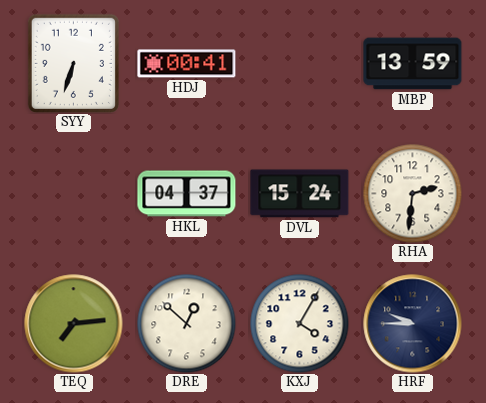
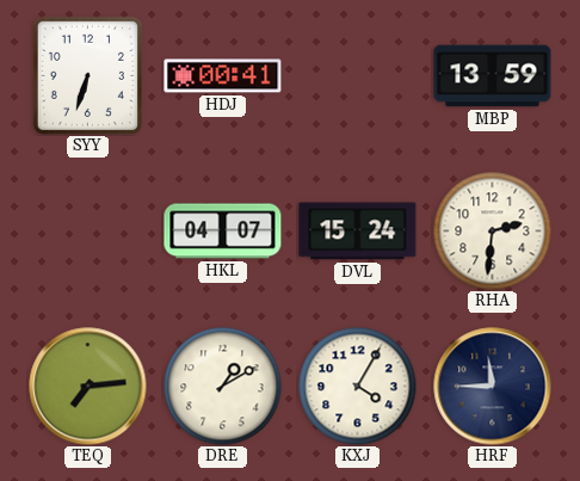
HKL: 04:37 -> 04:07 (223, 232)
DRE: 12:52 -> 1:10 (223, 387)
HRF: 9:45 -> 11:45 (493, 387)
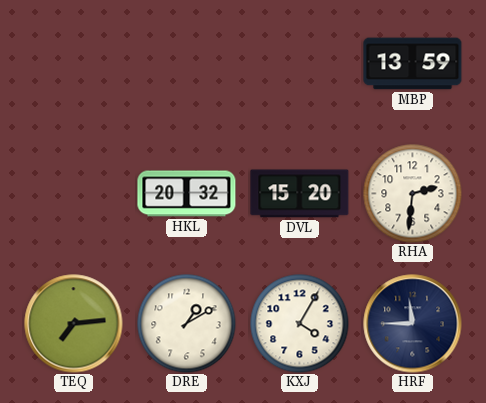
SYY: 6:33 -> none (87, 75)
HDJ: 00:41 -> none (223, 76)
HKL: 04:07 -> 20:32 (187, 194)
DVL: 15:24 -> 15:20 (300, 194)
